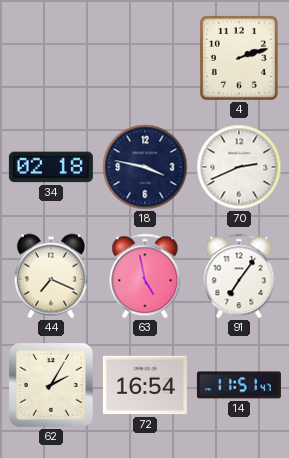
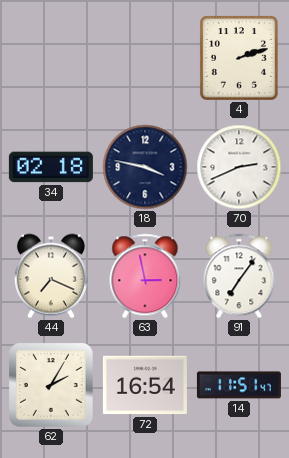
63: 4:58 -> 2:58 (145, 276)
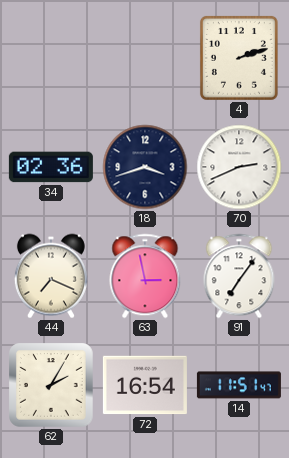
34: 02:18 -> 02:36 (51, 167)
18: 3:47 -> 3:42 (145, 167)
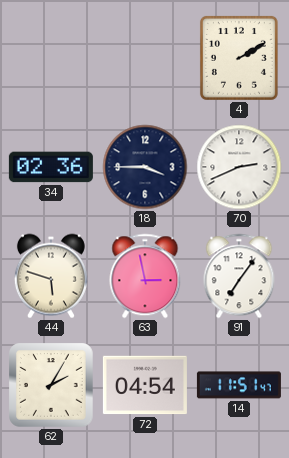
4: 2:12 -> 2:10 (239, 58)
18: 3:42 -> 3:45 (145, 167)
44: 7:19 -> 5:48 (51, 276)
72: 16:54 -> 04:54 (145, 385)
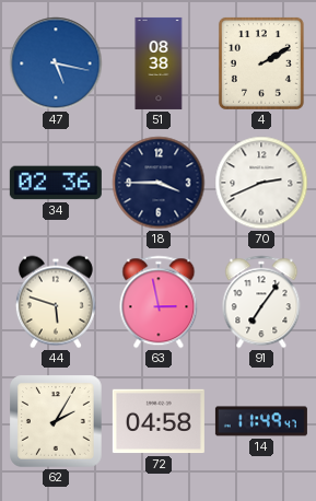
47: none -> 5:17 (56, 63)
51: none -> 08:38 (159, 63)
72: 04:54 -> 04:58 (159, 421)
14: 11:51 -> 11:49 (261, 421)
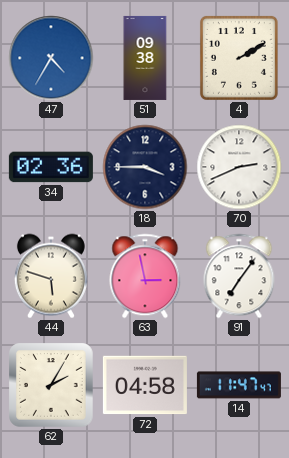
47: 5:17 -> 4:35 (51, 58)
51: 08:38 -> 09:38 (145, 58)
14: 11:49 -> 11:47 (239, 385)
